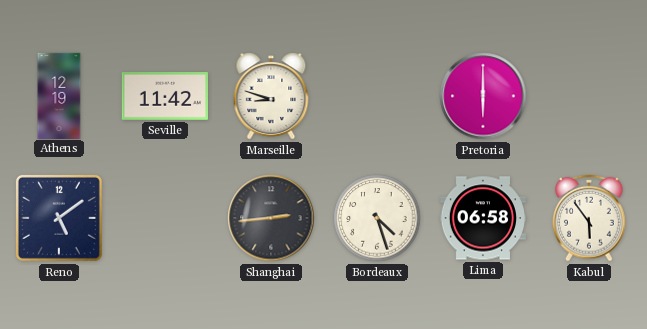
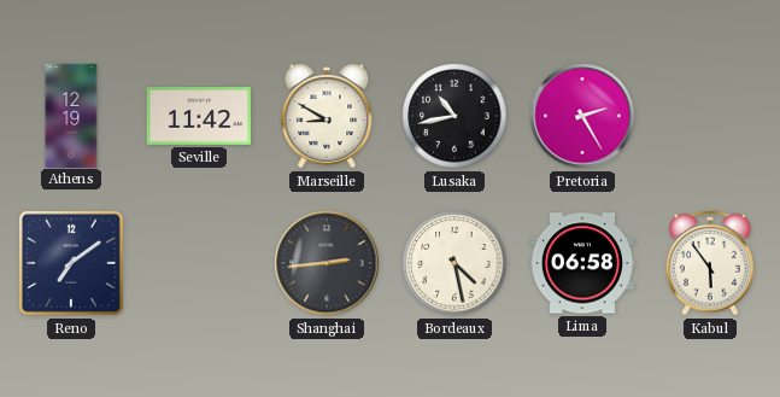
Marseille: 8:48 -> 8:50 (327, 116)
Lusaka: none -> 10:43 (454, 116)
Pretoria: 6:00 -> 2:25 (582, 116)
Reno: 5:09 -> 7:09 (71, 263)
Bordeaux: 4:27 -> 4:28 (454, 263)
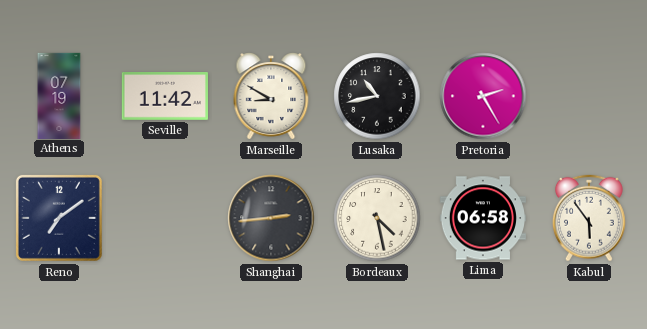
Athens: 12:19 -> 07:19 (59, 95)
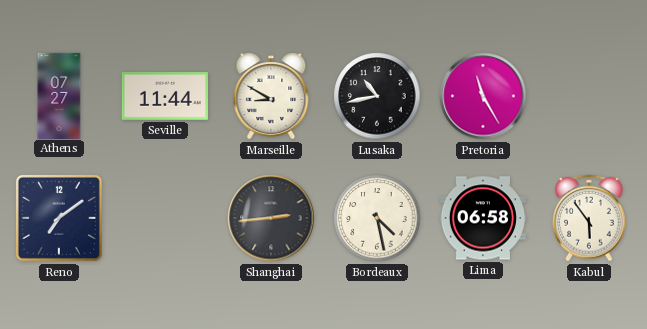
Athens: 07:19 -> 07:27 (59, 95)
Seville: 11:42 -> 11:44 (165, 97)
Pretoria: 2:25 -> 11:25 (483, 96)
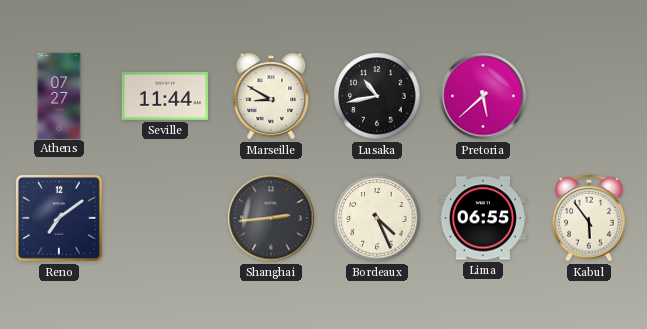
Pretoria: 11:25 -> 5:38 (483, 96)
Bordeaux: 4:28 -> 4:26 (377, 218)
Lima: 06:58 -> 06:55 (482, 218)
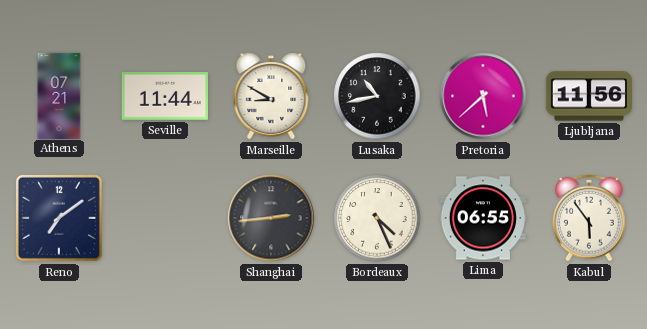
Athens: 07:27 -> 07:21 (59, 95)
Ljubljana: none -> 11:56 (589, 96)
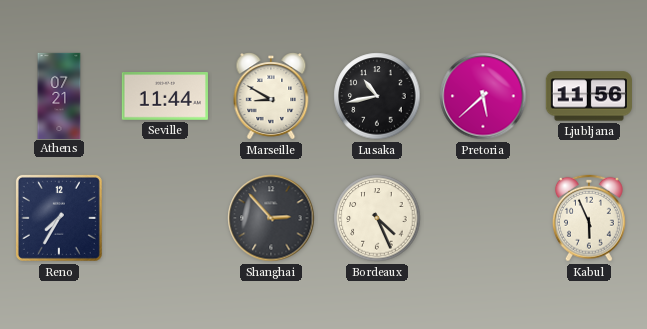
Reno: 7:09 -> 7:35 (59, 218)
Shanghai: 2:44 -> 2:53 (271, 218)
Lima: 06:55 -> none (482, 218)
Kabul: 5:54 -> 5:56 (589, 218)
